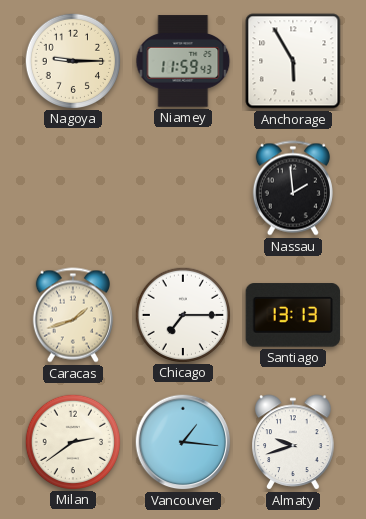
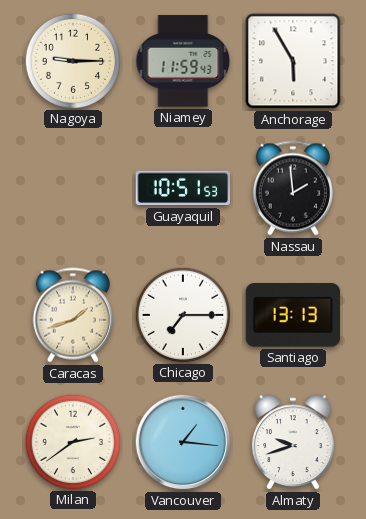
Guayaquil: none -> 10:51 (183, 188)
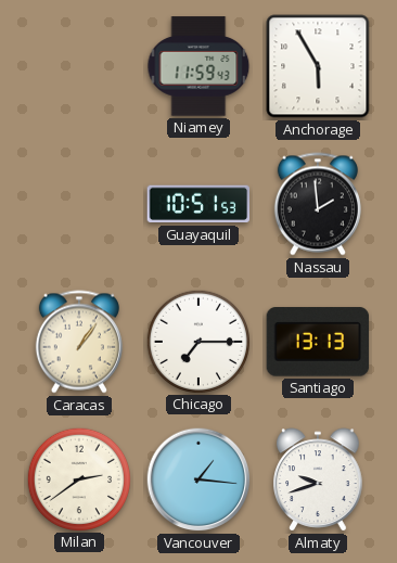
Nagoya: 9:15 -> none (72, 60)
Caracas: 1:42 -> 1:06 (79, 342)
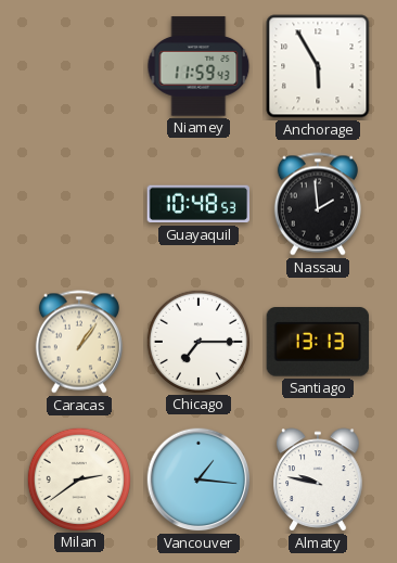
Guayaquil: 10:51 -> 10:48 (198, 204)
Almaty: 9:42 -> 9:47 (318, 479)
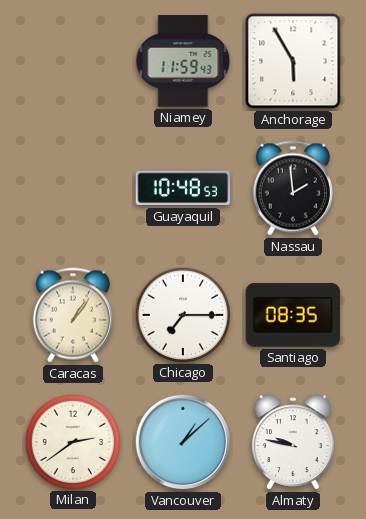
Santiago: 13:13 -> 08:35 (293, 315)
Vancouver: 1:16 -> 1:08 (183, 442)
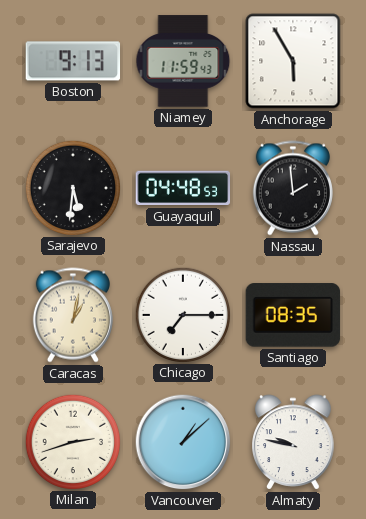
Boston: none -> 9:13 (73, 61)
Sarajevo: none -> 5:31 (72, 187)
Guayaquil: 10:48 -> 04:48 (183, 188)
Caracas: 1:06 -> 1:02 (73, 315)
Milan: 2:39 -> 2:42 (72, 441)
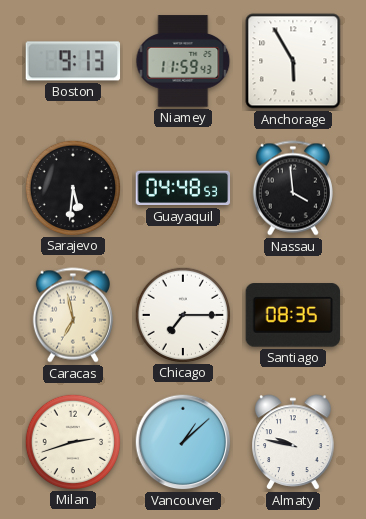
Nassau: 1:59 -> 3:59 (293, 188)
Caracas: 1:02 -> 6:58 (73, 315)
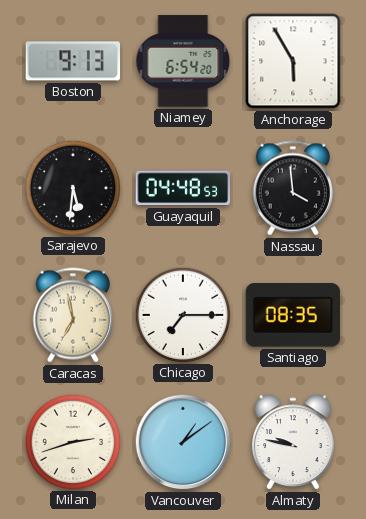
Niamey: 11:59 -> 6:54 (183, 61)
Vancouver: 1:08 -> 1:09 (183, 442)
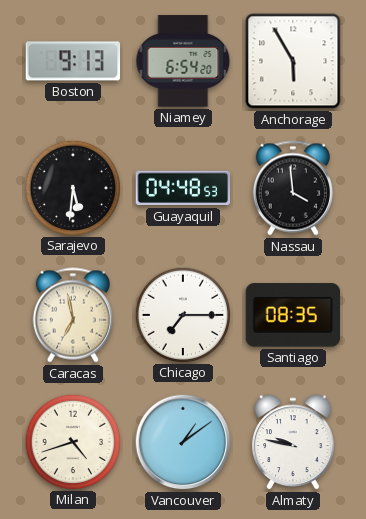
Milan: 2:42 -> 4:42 (72, 441)
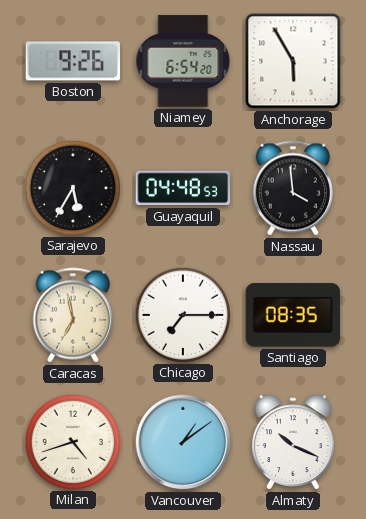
Boston: 9:13 -> 9:26 (73, 61)
Sarajevo: 5:31 -> 5:35 (72, 187)
Almaty: 9:47 -> 10:19 (293, 442)
